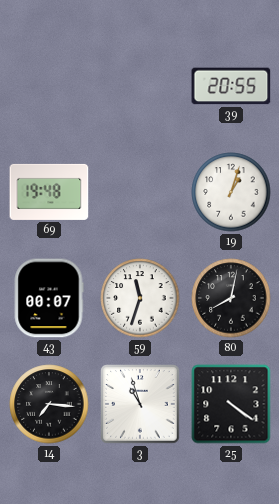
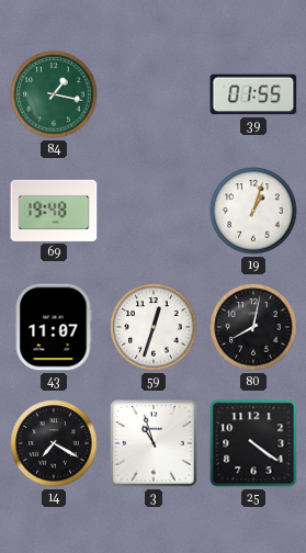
84: none -> 1:17 (54, 94)
39: 20:55 -> 01:55 (253, 94)
43: 00:07 -> 11:07 (54, 327)
59: 11:33 -> 12:33 (154, 327)
14: 7:16 -> 7:20 (54, 443)
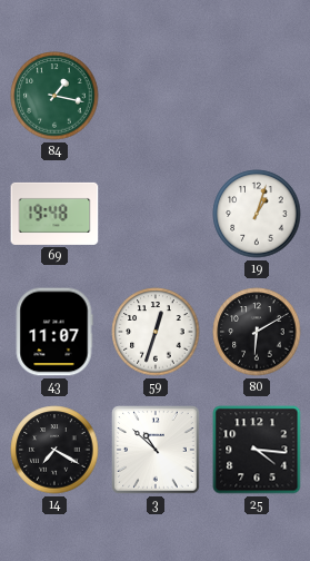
39: 01:55 -> none (253, 94)
80: 8:02 -> 6:10 (257, 332)
3: 10:57 -> 10:52 (156, 450)
25: 4:21 -> 4:16 (257, 450)
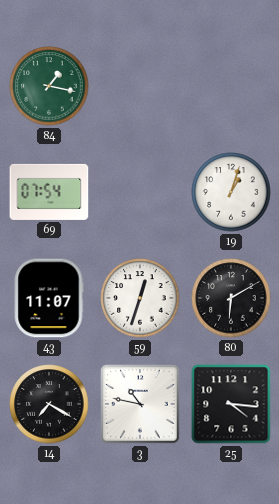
69: 19:48 -> 07:54 (49, 192)
3: 10:52 -> 10:47 (140, 404)
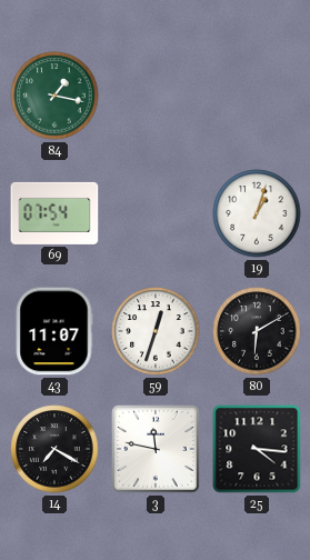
3: 10:47 -> 11:47 (156, 449)
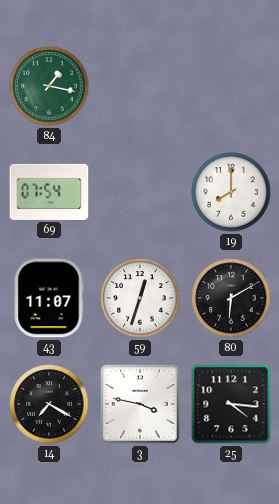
19: 1:03 -> 8:00 (231, 192)
3: 11:47 -> 3:47 (140, 404)
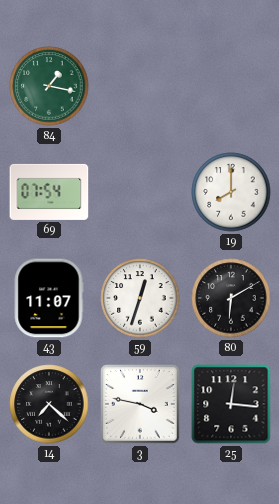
14: 7:20 -> 7:22 (49, 404)
25: 4:16 -> 12:16 (231, 404)
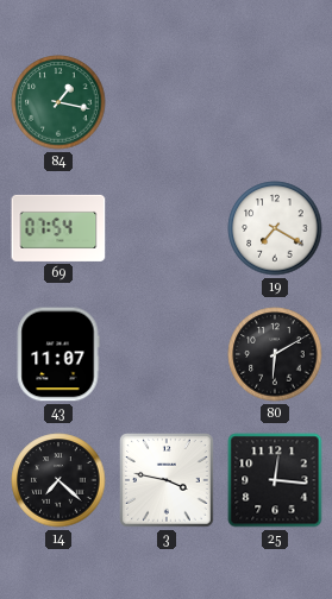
19: 8:00 -> 7:20 (275, 228)
59: 12:33 -> none (140, 298)
